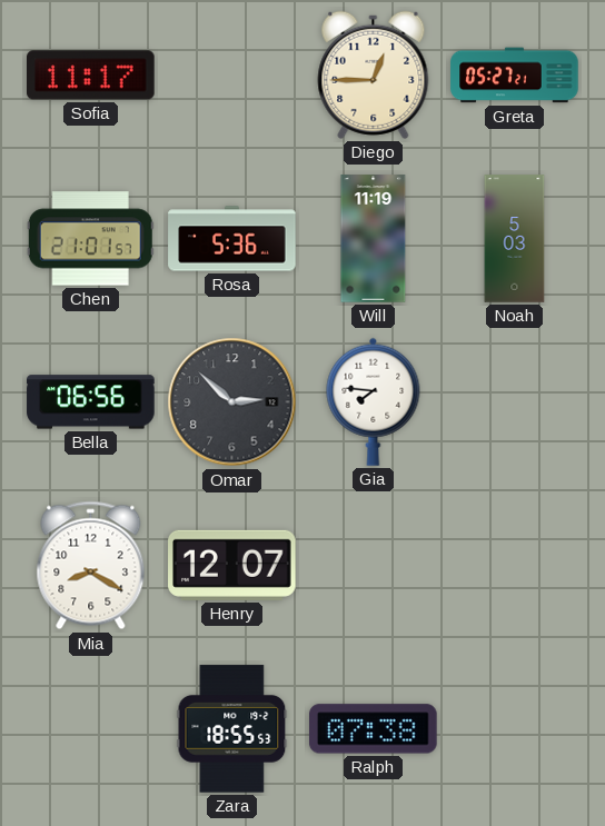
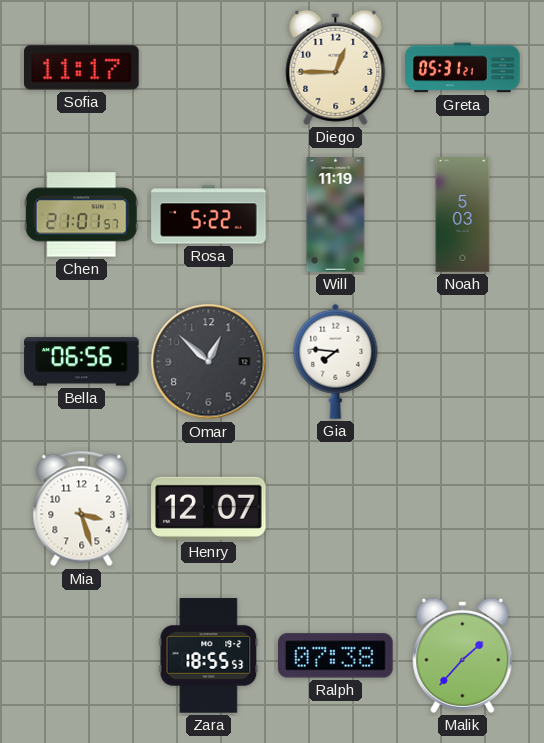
Greta: 05:27 -> 05:31 (463, 68)
Rosa: 5:36 -> 5:22 (209, 215)
Omar: 2:52 -> 12:52 (209, 362)
Mia: 8:20 -> 3:27 (82, 509)
Malik: none -> 1:37 (463, 655)
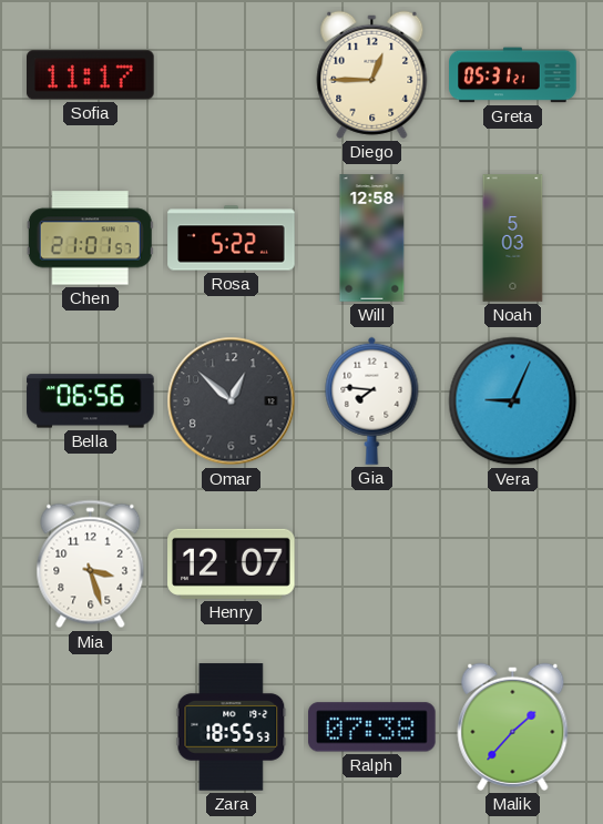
Will: 11:19 -> 12:58 (372, 238)
Vera: none -> 9:04 (513, 401)
